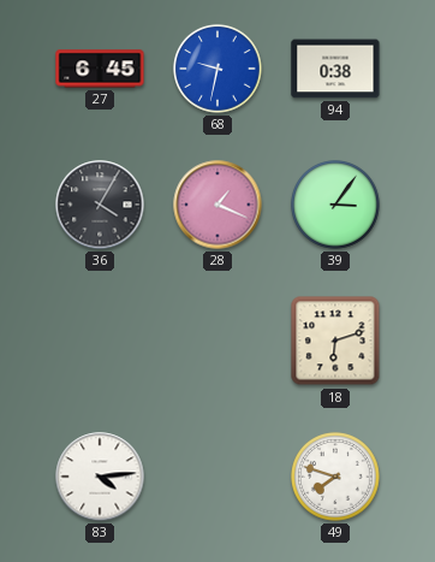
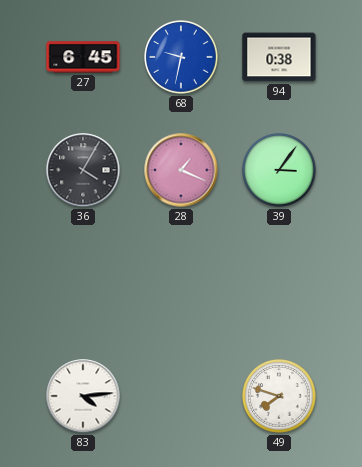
18: 6:12 -> none (335, 341)
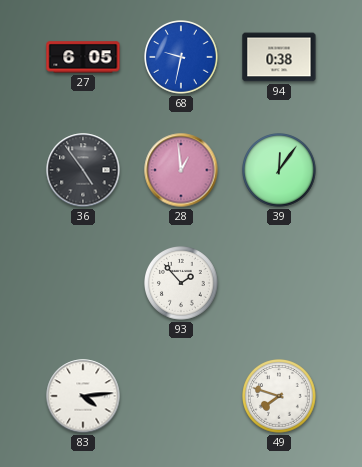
27: 6:45 -> 6:05 (83, 57)
36: 4:05 -> 4:54 (83, 170)
28: 1:19 -> 12:59 (181, 170)
39: 3:06 -> 12:06 (280, 171)
93: none -> 1:53 (182, 284)
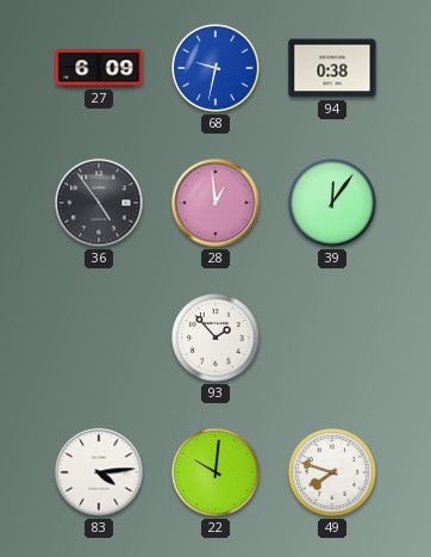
27: 6:05 -> 6:09 (99, 68)
22: none -> 10:01 (217, 474)
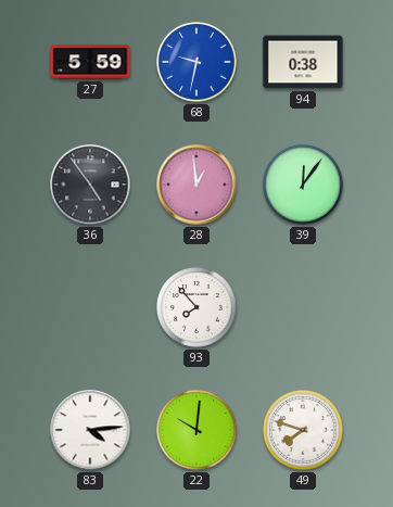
27: 6:09 -> 5:59 (90, 62)
93: 1:53 -> 7:53 (198, 308)
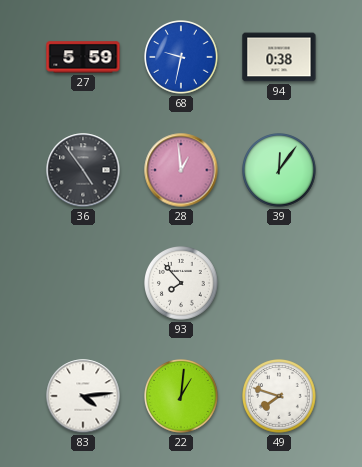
22: 10:01 -> 1:01 (182, 397)
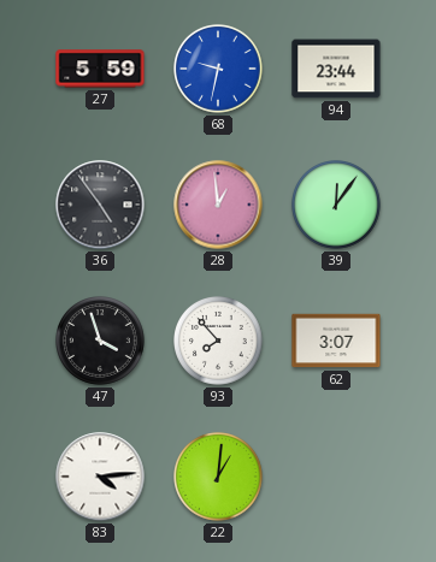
94: 0:38 -> 23:44 (336, 69)
47: none -> 3:57 (101, 342)
62: none -> 3:07 (336, 341)
49: 7:48 -> none (280, 397)
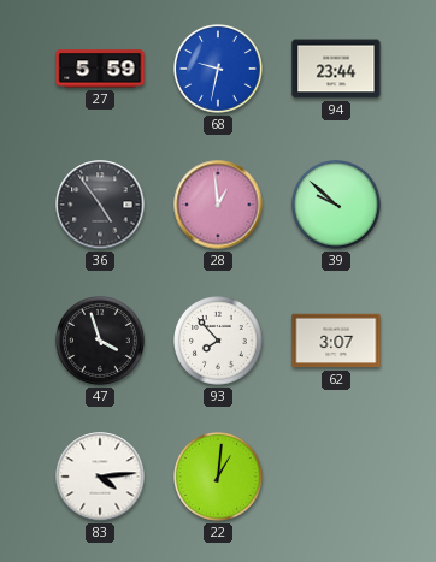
39: 12:06 -> 9:52 (337, 206)
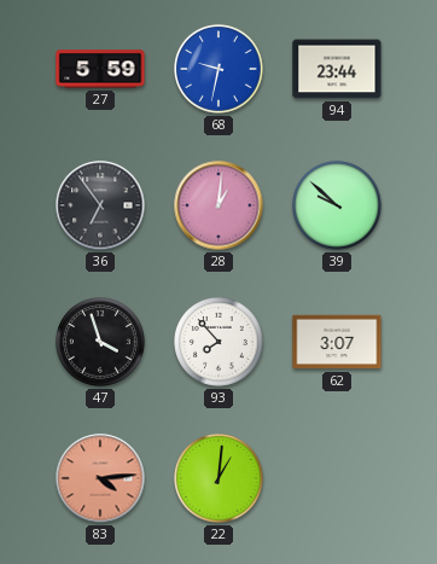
36: 4:54 -> 6:54 (100, 205)
28: 12:59 -> 1:01 (218, 205)
83 dial: white -> salmon (100, 478)
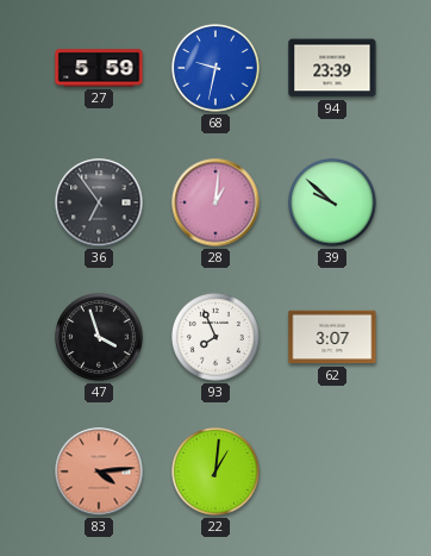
94: 23:44 -> 23:39 (332, 68)
93: 7:53 -> 7:56 (217, 338)
